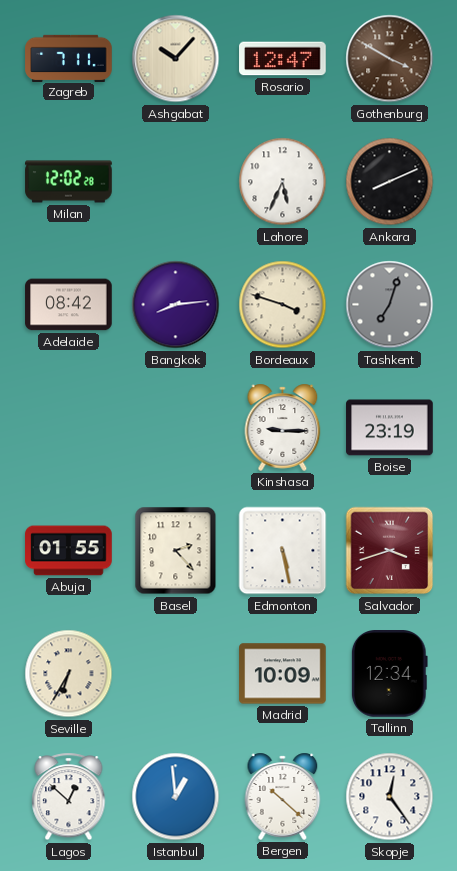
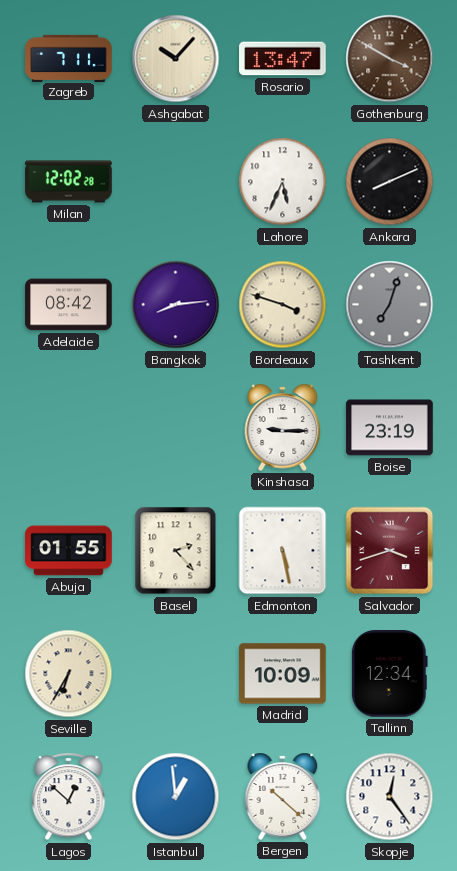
Rosario: 12:47 -> 13:47 (283, 59)
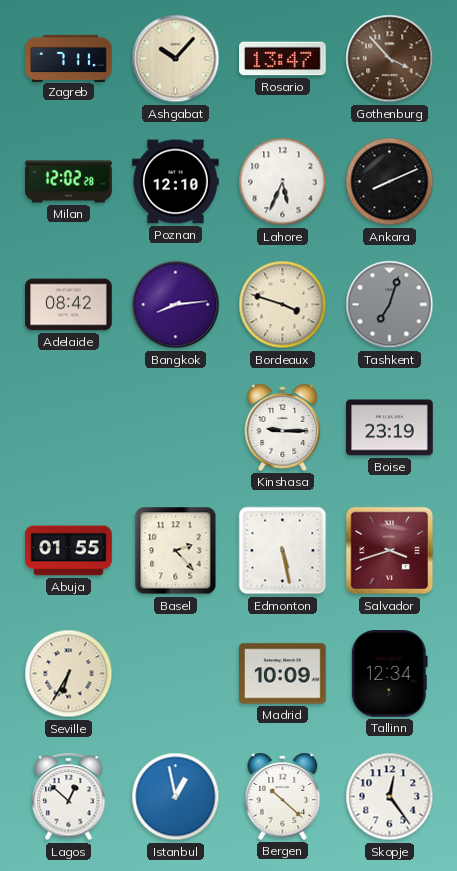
Gothenburg: 3:50 -> 3:53 (390, 59)
Poznan: none -> 12:10 (176, 182)
Istanbul: 12:59 -> 12:58 (176, 797)
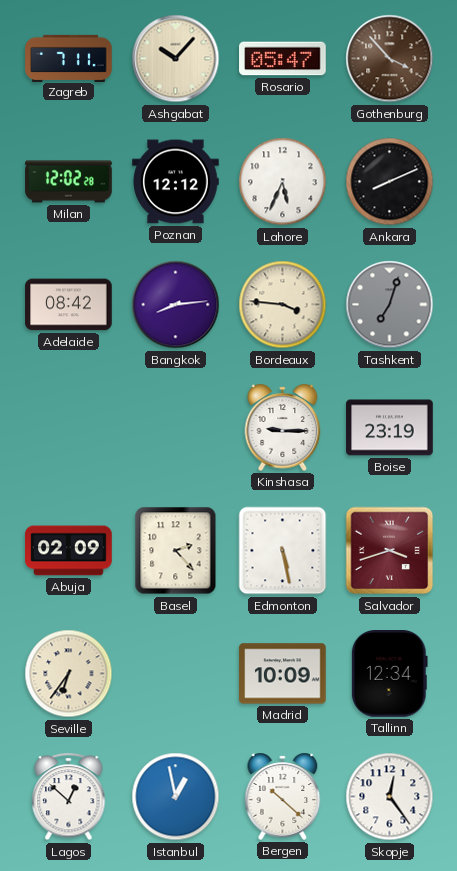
Rosario: 13:47 -> 05:47 (283, 59)
Poznan: 12:10 -> 12:12 (176, 182)
Bordeaux: 3:48 -> 3:46 (283, 305)
Abuja: 01:55 -> 02:09 (69, 551)
Seville: 6:35 -> 6:36 (69, 674)
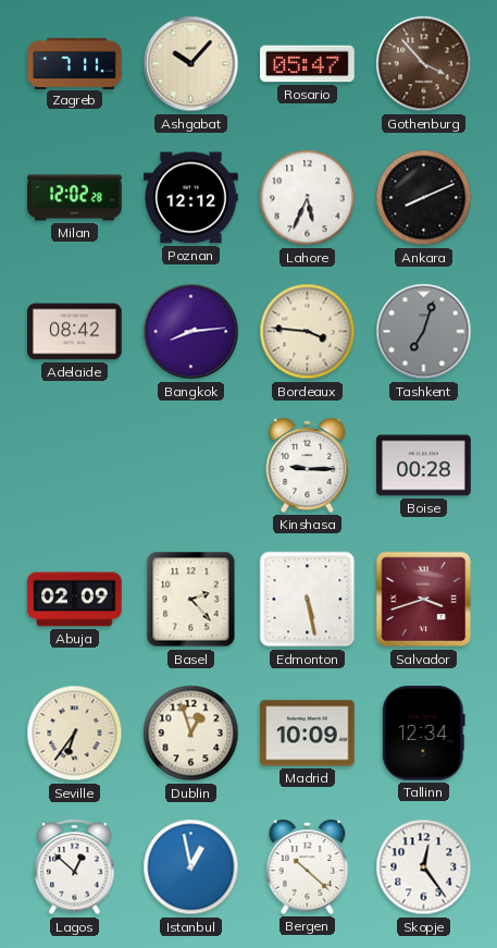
Boise: 23:19 -> 00:28 (424, 466)
Dublin: none -> 12:57 (191, 734)
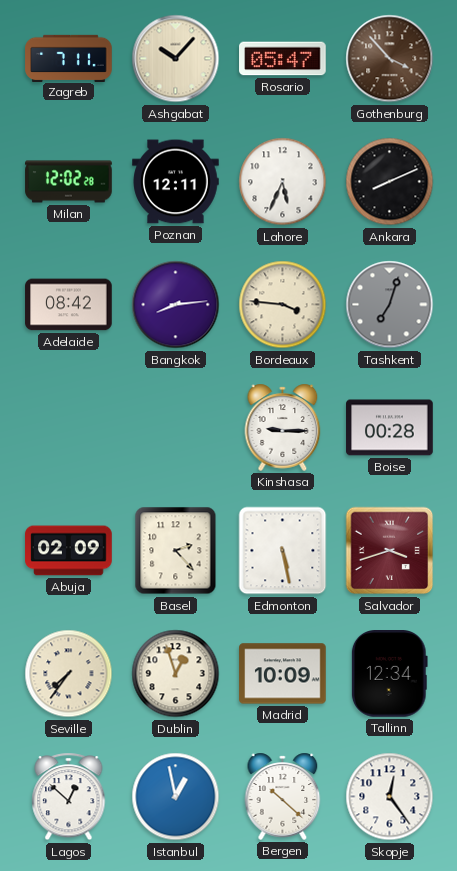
Poznan: 12:12 -> 12:11 (176, 182)
Seville: 6:36 -> 7:36 (69, 674)
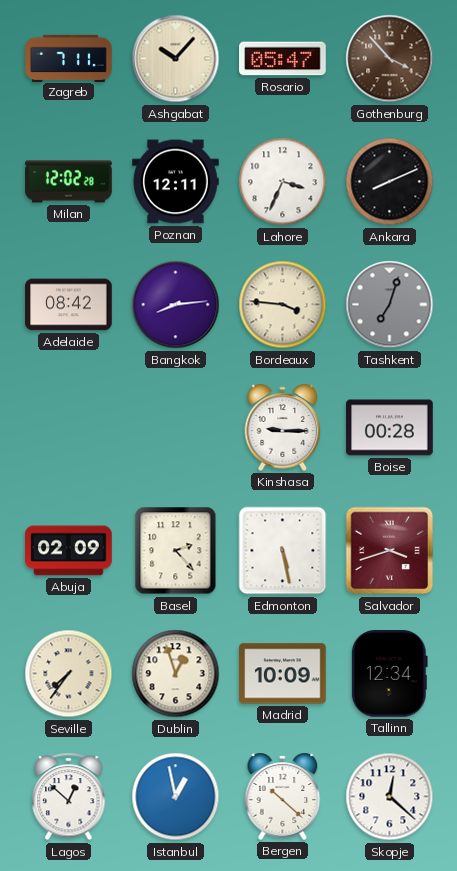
Lahore: 5:34 -> 3:34 (283, 182)
Skopje: 12:24 -> 12:22 (390, 797)
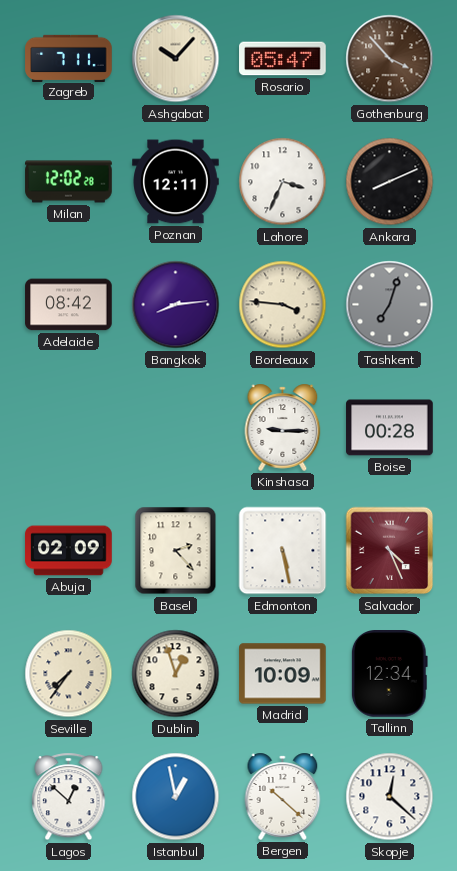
Salvador: 3:42 -> 4:26 (390, 551)
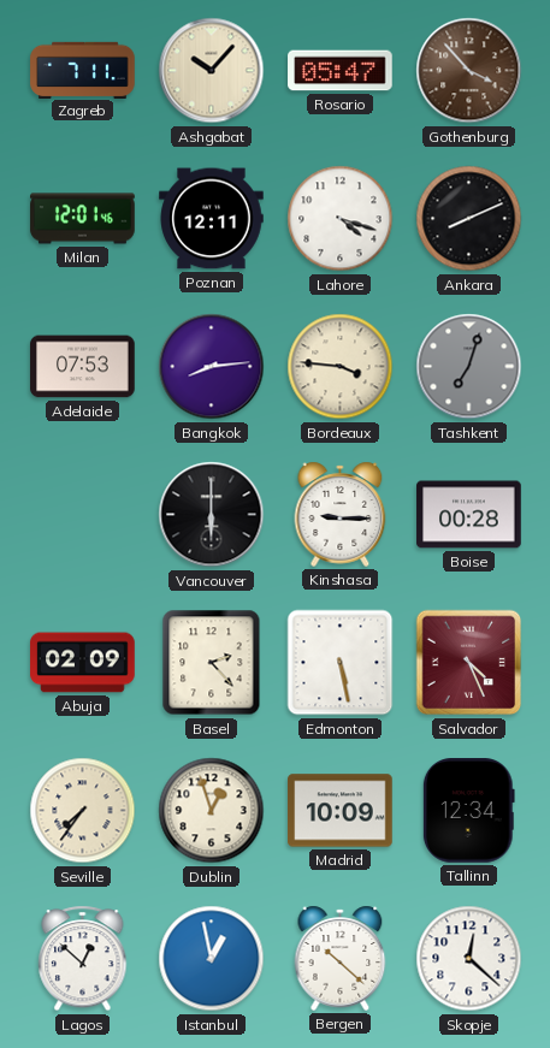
Milan: 12:02 -> 12:01 (83, 219)
Lahore: 3:34 -> 4:18 (341, 219)
Adelaide: 08:42 -> 07:53 (83, 367)
Vancouver: none -> 6:00 (212, 515)
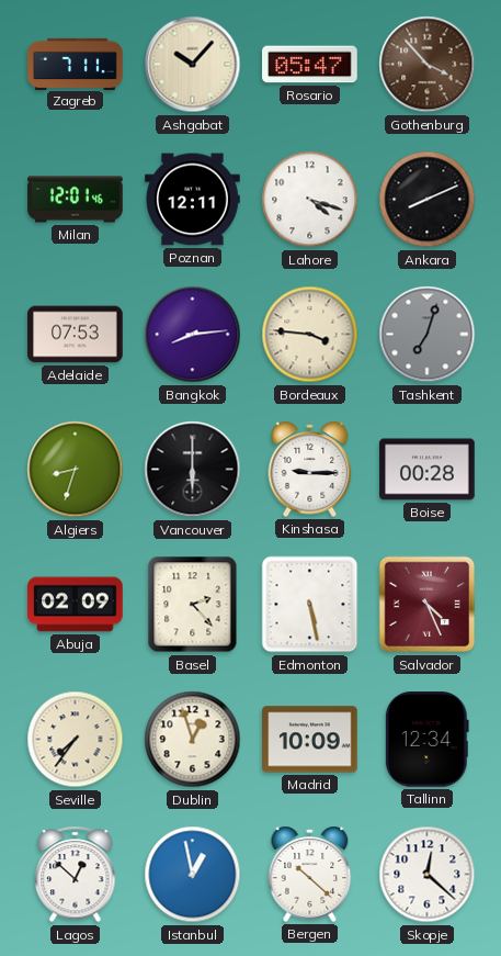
Algiers: none -> 8:33 (76, 470)
